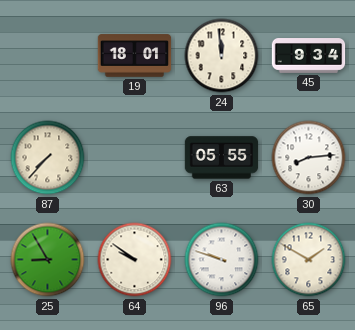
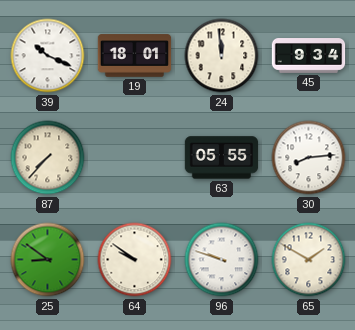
39: none -> 10:19 (48, 56)
25: 8:55 -> 8:51 (48, 260)
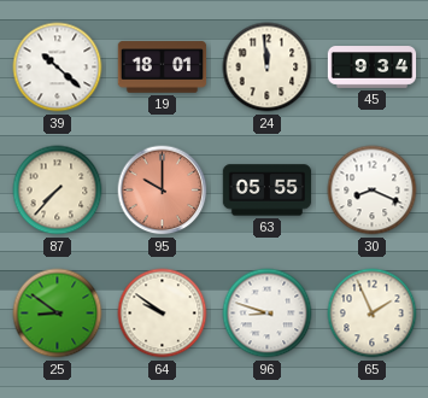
39: 10:19 -> 10:22 (58, 68)
95: none -> 10:00 (163, 191)
30: 8:14 -> 8:19 (373, 191)
96: 9:48 -> 8:48 (268, 314)
65: 1:50 -> 1:56 (373, 314)
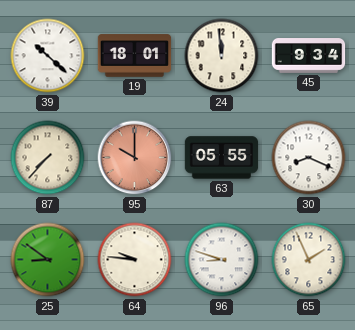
64: 9:51 -> 9:46 (135, 260)
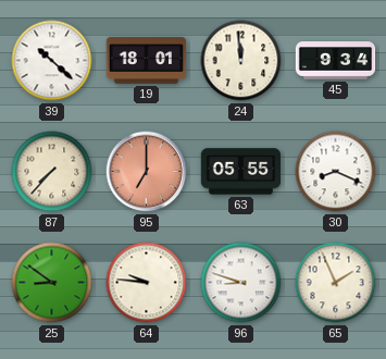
95: 10:00 -> 7:00 (147, 172)
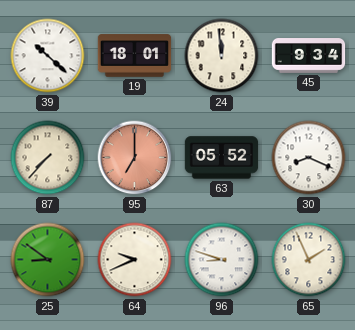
63: 05:55 -> 05:52 (222, 158)
64: 9:46 -> 9:41 (135, 260)
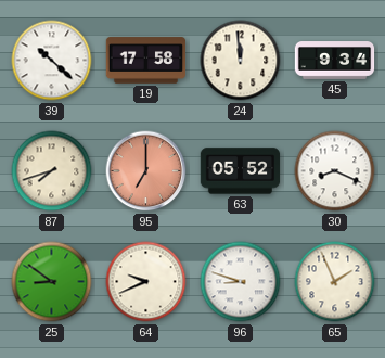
19: 18:01 -> 17:58 (146, 61)
87: 7:37 -> 7:42 (52, 171)
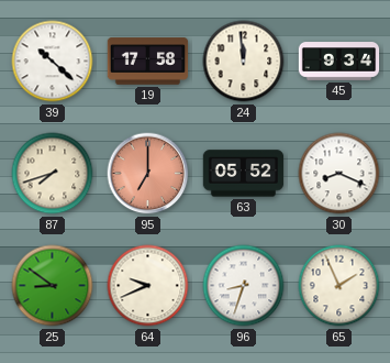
96: 8:48 -> 8:33 (244, 286)
